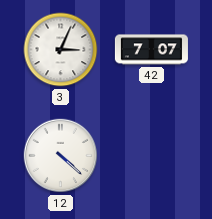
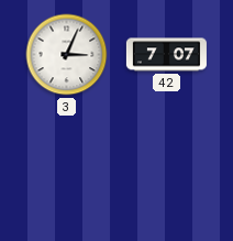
12: 4:22 -> none (61, 156)
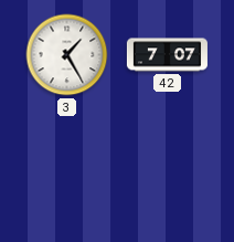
3: 3:04 -> 1:25 (67, 55)
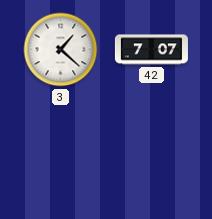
3: 1:25 -> 1:22 (61, 50)
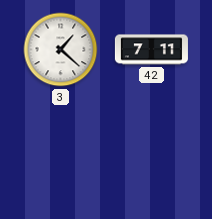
42: 7:07 -> 7:11 (151, 50)
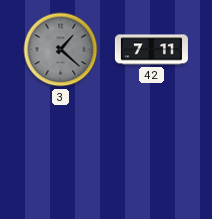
3 dial: white -> grey (61, 50)
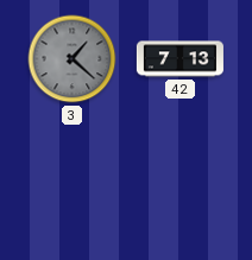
42: 7:11 -> 7:13 (179, 59)
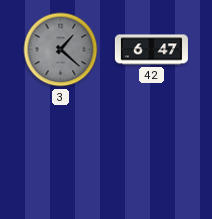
42: 7:13 -> 6:47 (151, 50)
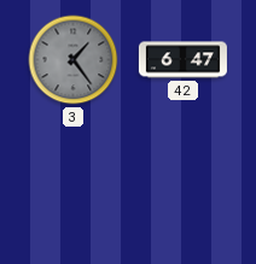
3: 1:22 -> 1:24 (74, 60)
